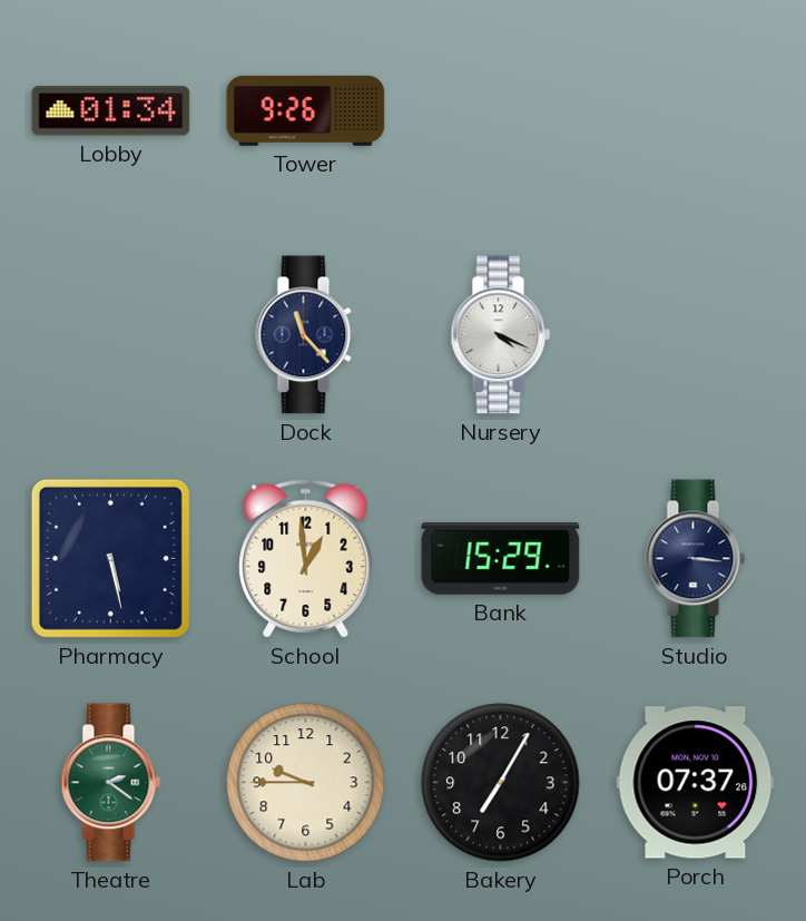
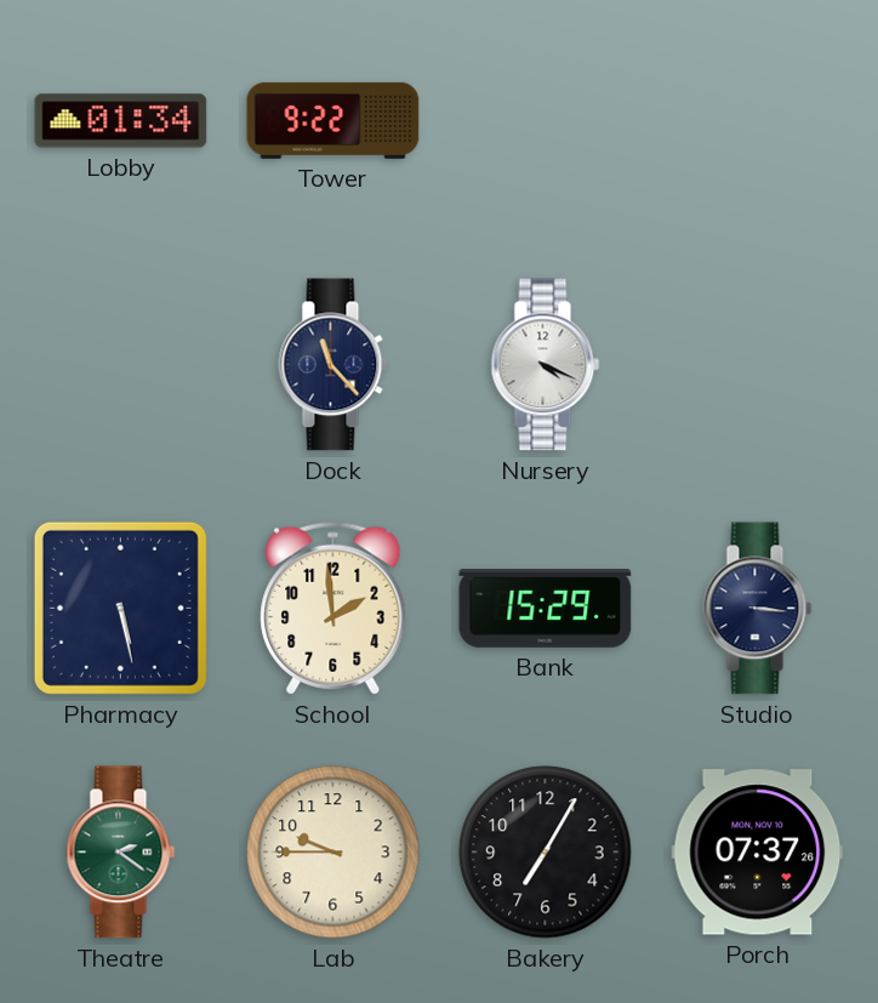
Tower: 9:26 -> 9:22 (333, 120)
School: 12:59 -> 1:59 (333, 608)
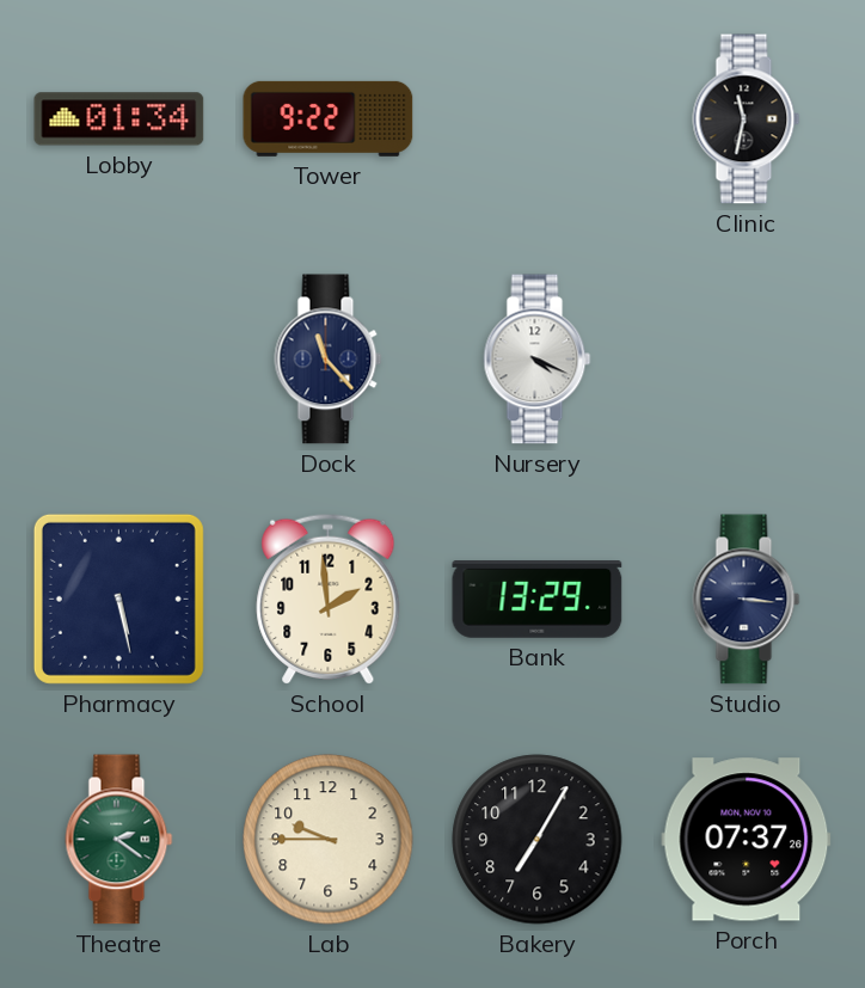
Clinic: none -> 11:32 (747, 119)
Bank: 15:29 -> 13:29 (538, 600)
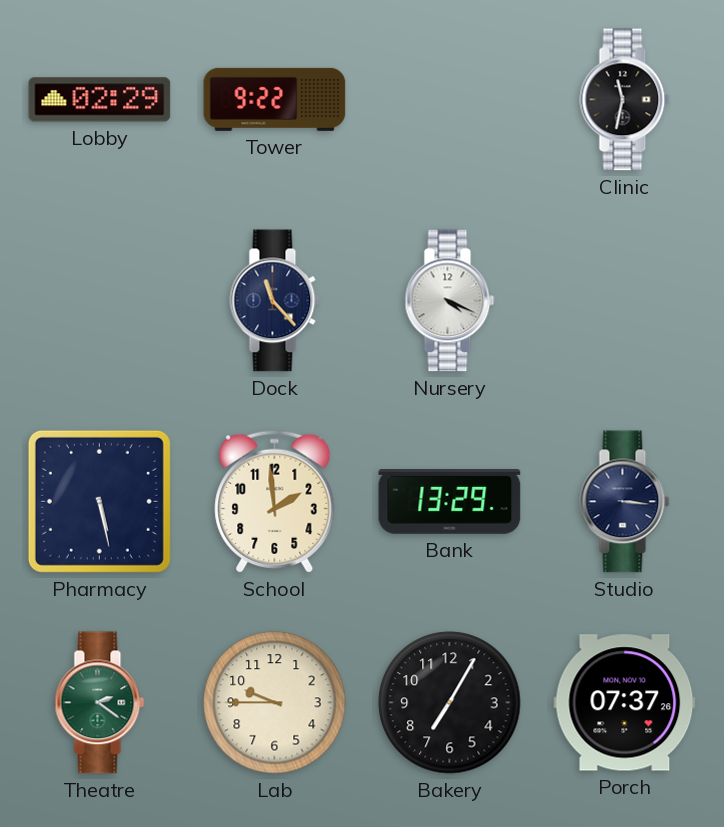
Lobby: 01:34 -> 02:29 (100, 100)
